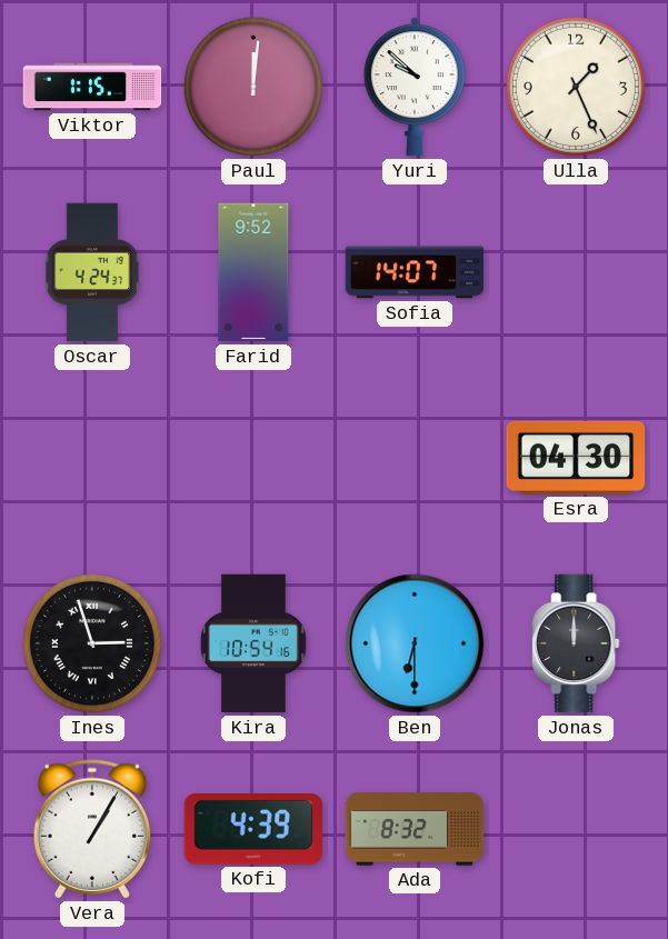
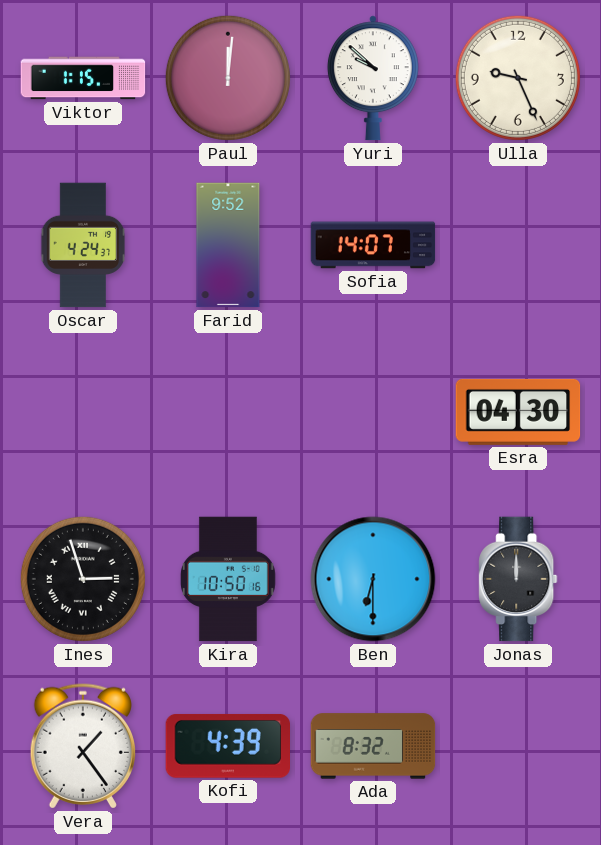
Ulla: 1:26 -> 9:26 (518, 78)
Kira: 10:54 -> 10:50 (228, 579)
Vera: 1:05 -> 1:24 (83, 746)
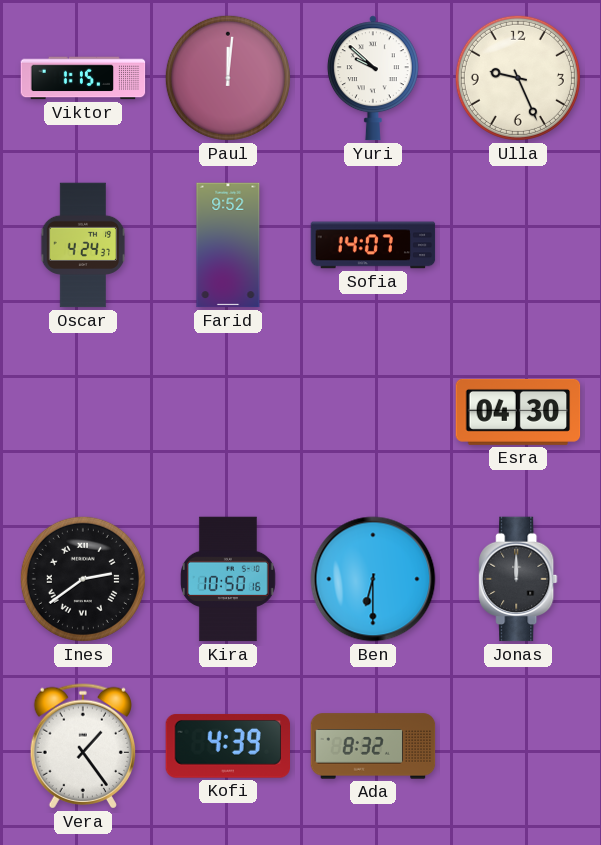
Ines: 2:57 -> 2:39 (83, 579)
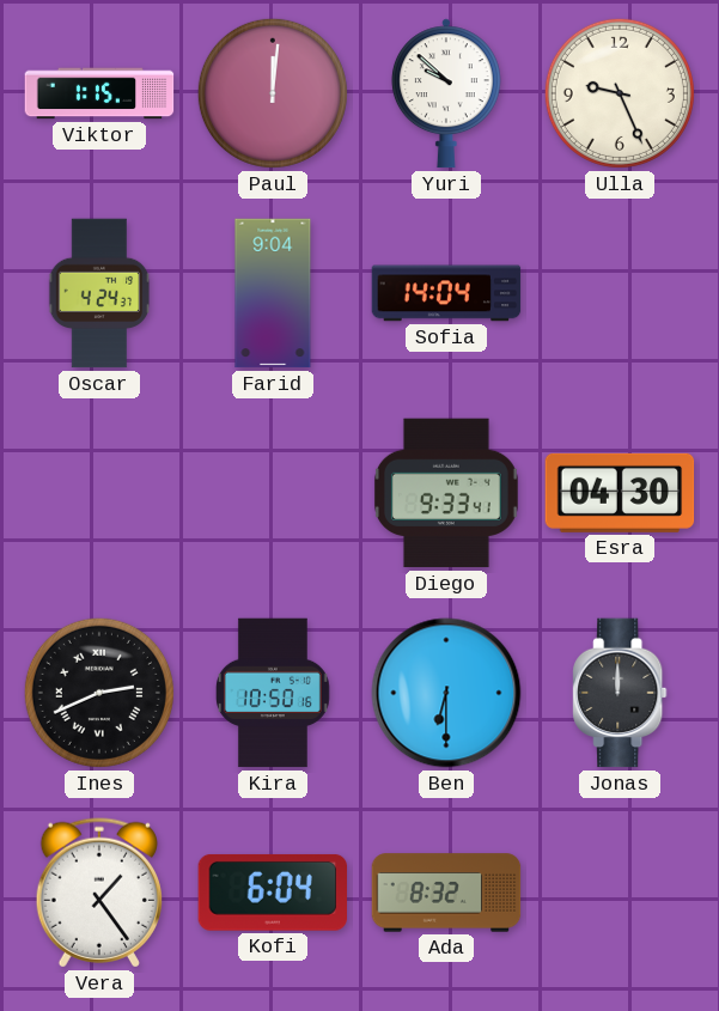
Farid: 9:52 -> 9:04 (273, 293)
Sofia: 14:07 -> 14:04 (446, 293)
Diego: none -> 9:33 (446, 493)
Ines: 2:39 -> 2:41 (99, 693)
Kofi: 4:39 -> 6:04 (272, 893)
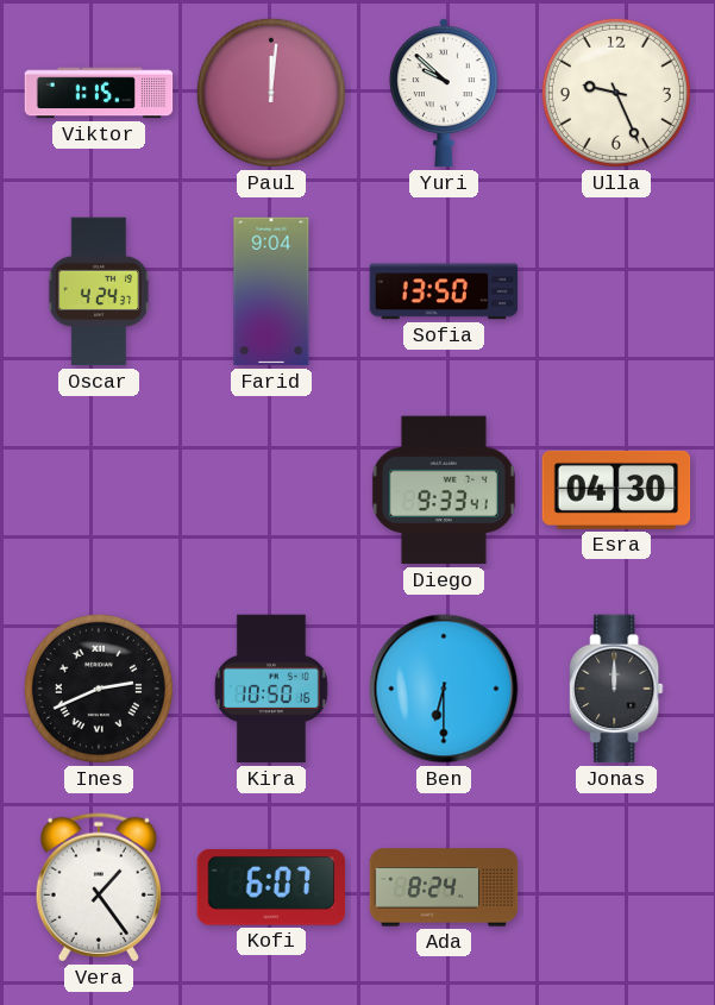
Sofia: 14:04 -> 13:50 (444, 291)
Kofi: 6:04 -> 6:07 (270, 887)
Ada: 8:32 -> 8:24 (444, 887)
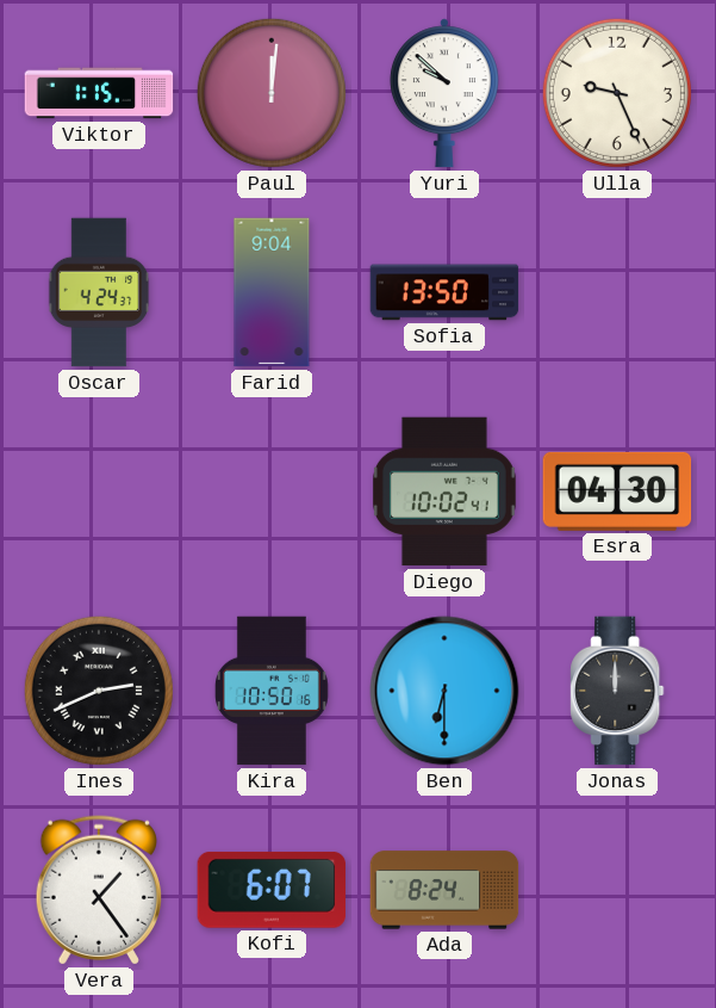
Diego: 9:33 -> 10:02 (444, 491)
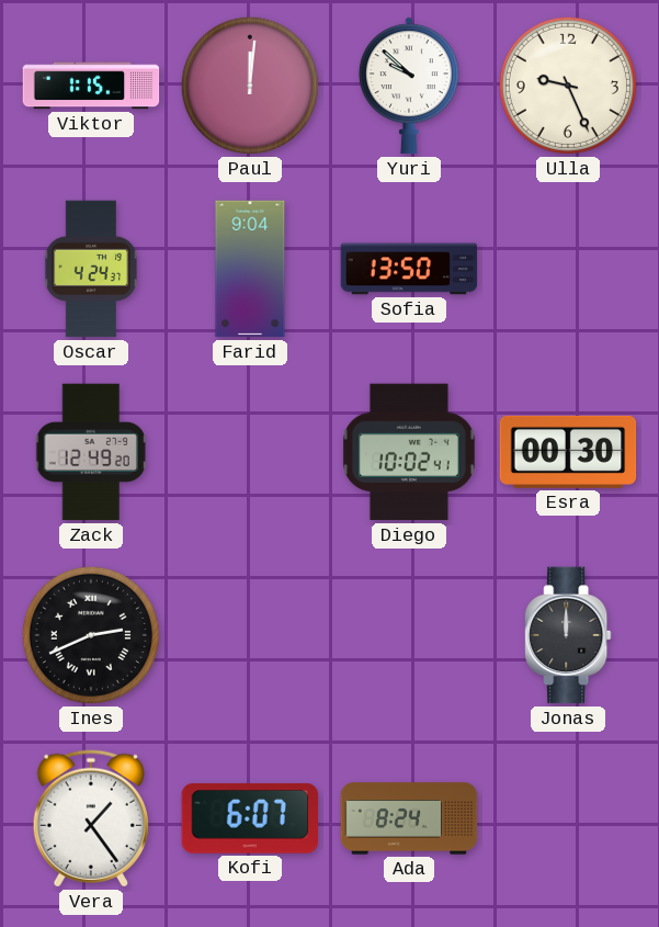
Zack: none -> 12:49 (91, 452)
Esra: 04:30 -> 00:30 (568, 452)
Kira: 10:50 -> none (272, 691)
Ben: 6:30 -> none (444, 691)
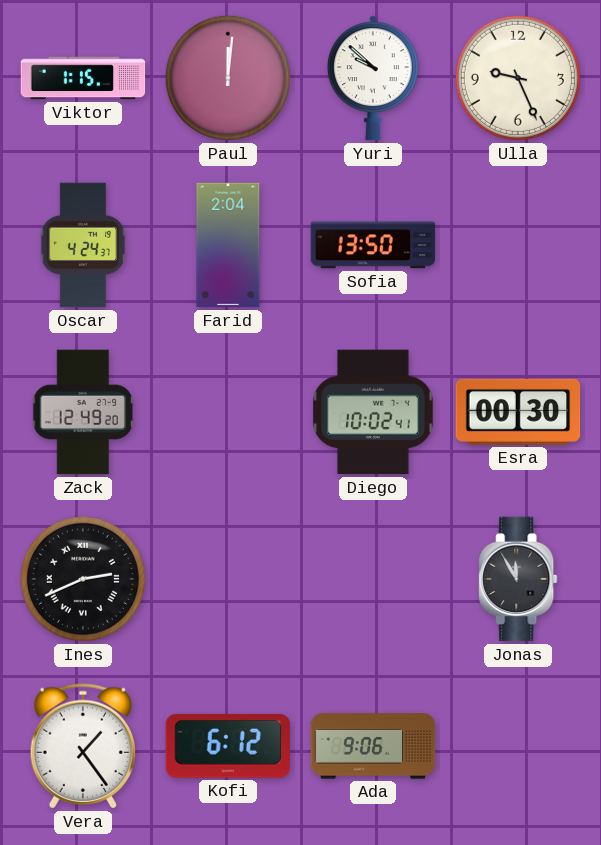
Farid: 9:04 -> 2:04 (228, 245)
Jonas: 12:00 -> 11:55 (518, 579)
Kofi: 6:07 -> 6:12 (227, 746)
Ada: 8:24 -> 9:06 (373, 746)
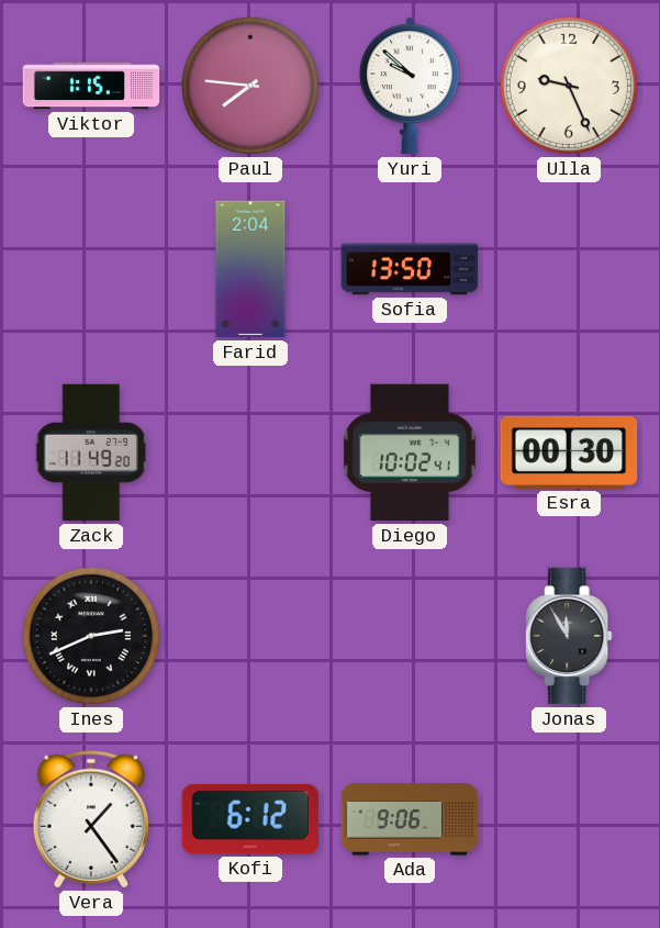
Paul: 12:01 -> 7:46 (250, 86)
Oscar: 4:24 -> none (83, 245)
Zack: 12:49 -> 11:49 (91, 452)
